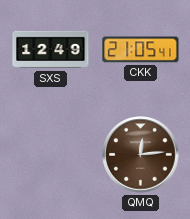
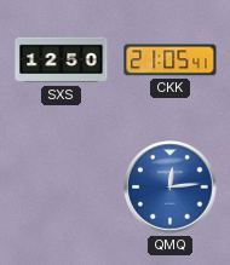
SXS: 12:49 -> 12:50 (62, 61)
QMQ dial: brown -> blue (171, 188)
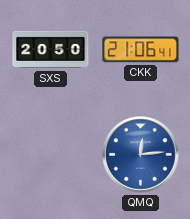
SXS: 12:50 -> 20:50 (51, 50)
CKK: 21:05 -> 21:06 (141, 50)
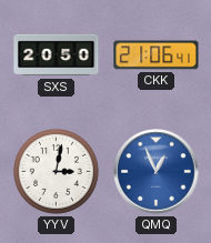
YYV: none -> 3:02 (56, 171)
QMQ: 12:14 -> 12:56 (157, 172)
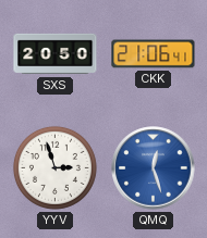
YYV: 3:02 -> 2:57 (54, 167)
QMQ: 12:56 -> 12:27 (154, 168)
